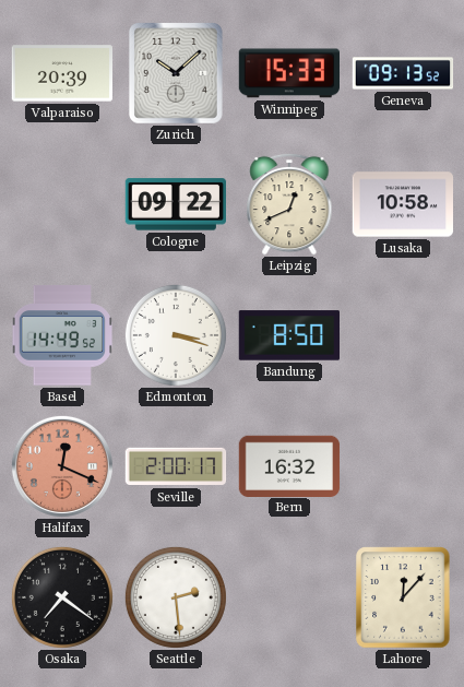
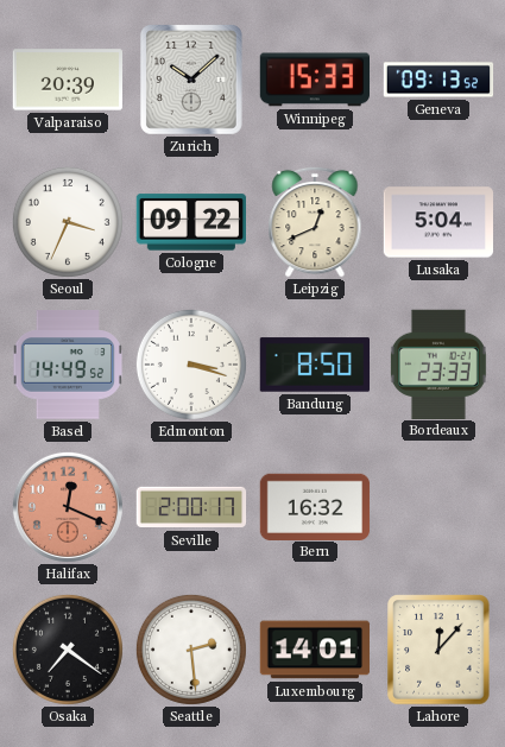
Seoul: none -> 3:34 (68, 222)
Lusaka: 10:58 -> 5:04 (437, 222)
Bordeaux: none -> 23:33 (438, 363)
Luxembourg: none -> 14:01 (314, 650)
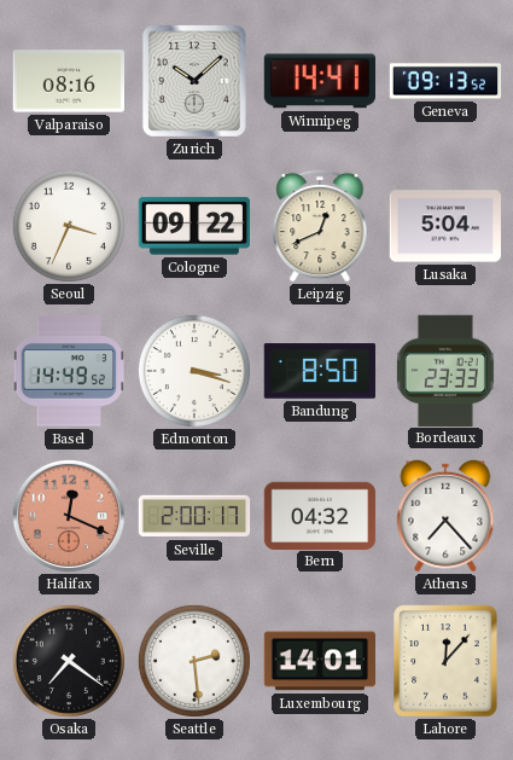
Valparaiso: 20:39 -> 08:16 (68, 81)
Winnipeg: 15:33 -> 14:41 (319, 81)
Bern: 16:32 -> 04:32 (320, 515)
Athens: none -> 7:23 (445, 516)
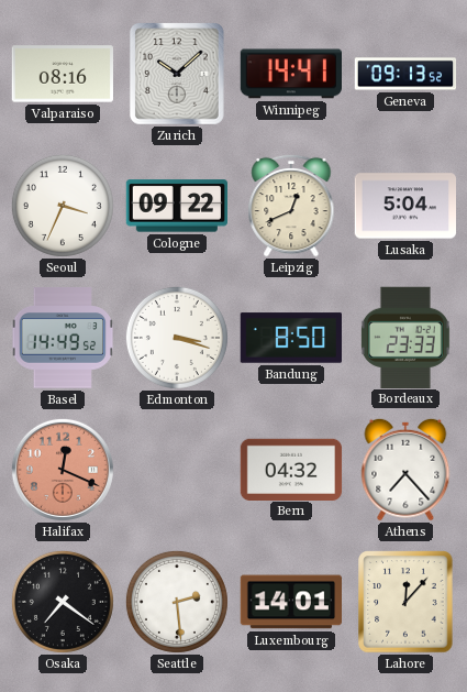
Seville: 2:00 -> none (194, 516)
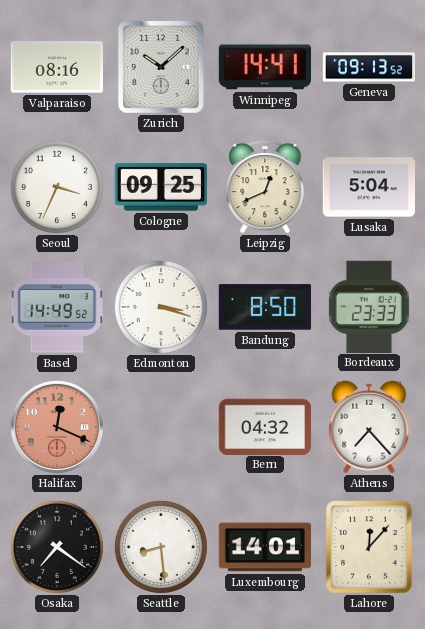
Cologne: 09:22 -> 09:25 (160, 187)
Seattle: 2:29 -> 8:29 (161, 547)
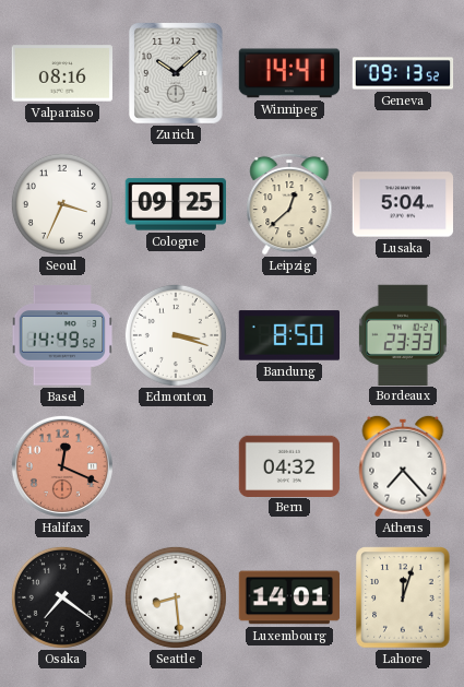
Leipzig: 12:41 -> 12:38 (289, 204)
Lahore: 12:07 -> 12:03 (403, 597)
